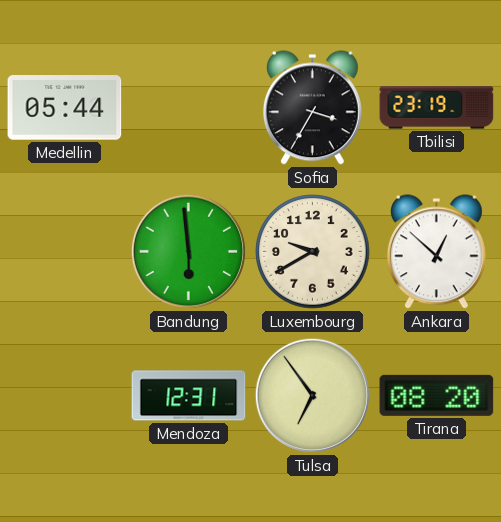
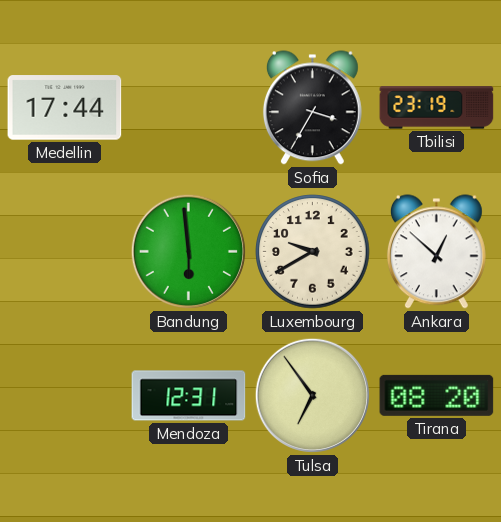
Medellin: 05:44 -> 17:44 (65, 108)
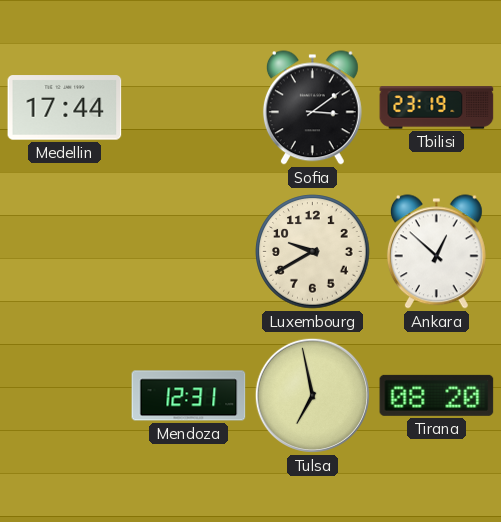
Sofia: 3:35 -> 3:09 (312, 108)
Bandung: 5:59 -> none (188, 251)
Tulsa: 6:54 -> 6:58 (312, 395)
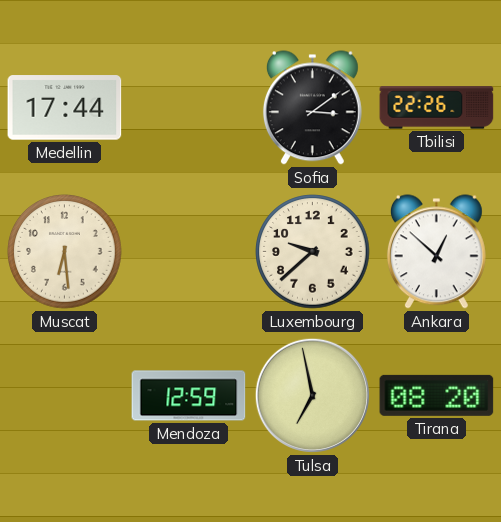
Tbilisi: 23:19 -> 22:26 (437, 108)
Muscat: none -> 6:29 (65, 252)
Luxembourg: 9:40 -> 9:38 (313, 252)
Mendoza: 12:31 -> 12:59 (189, 396)
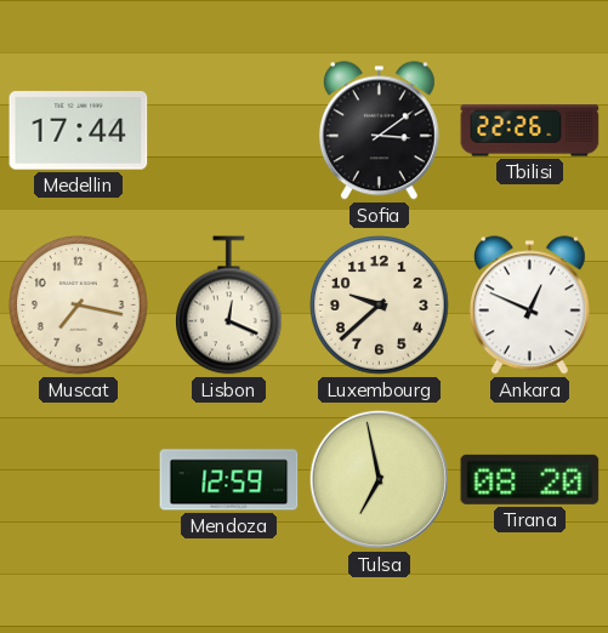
Muscat: 6:29 -> 7:17 (79, 306)
Lisbon: none -> 12:19 (229, 306)
Ankara: 12:52 -> 12:49 (529, 306)
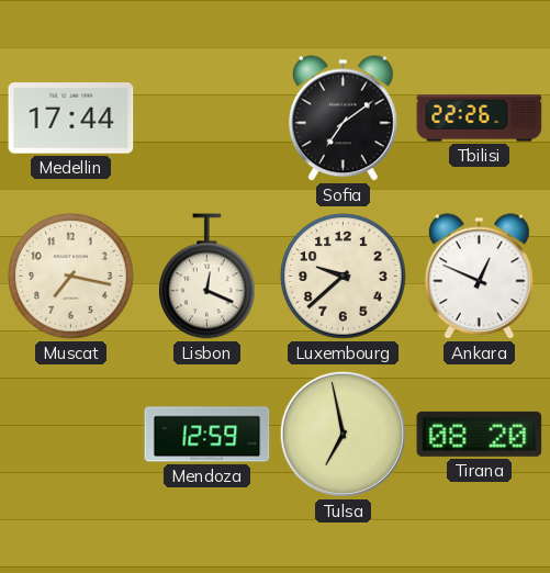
Sofia: 3:09 -> 7:09 (343, 119)
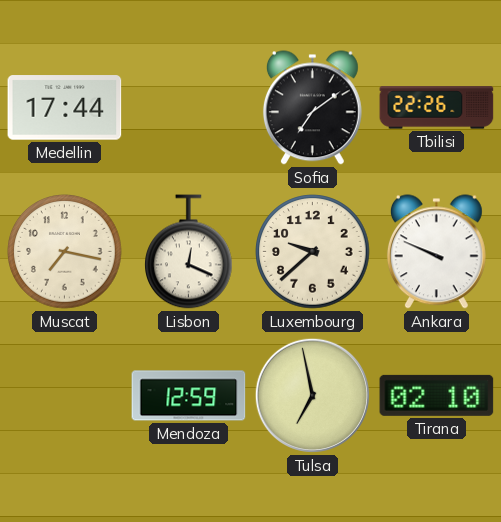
Ankara: 12:49 -> 9:49 (436, 252)
Tirana: 08:20 -> 02:10 (437, 395)
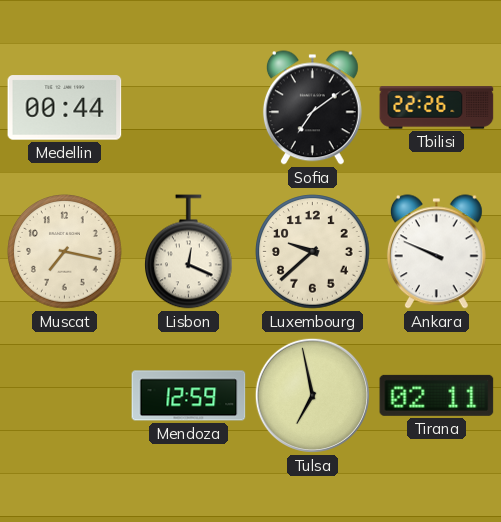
Medellin: 17:44 -> 00:44 (65, 108)
Tirana: 02:10 -> 02:11 (437, 395)
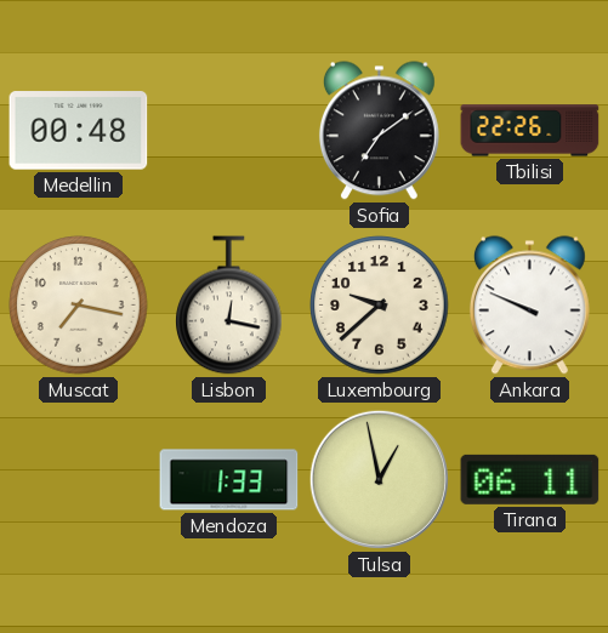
Medellin: 00:44 -> 00:48 (79, 131)
Lisbon: 12:19 -> 12:17 (229, 306)
Mendoza: 12:59 -> 1:33 (229, 480)
Tulsa: 6:58 -> 12:58 (379, 479)
Tirana: 02:11 -> 06:11 (530, 479)
